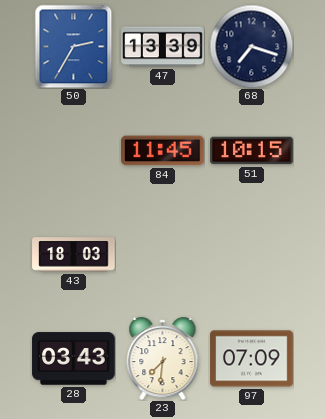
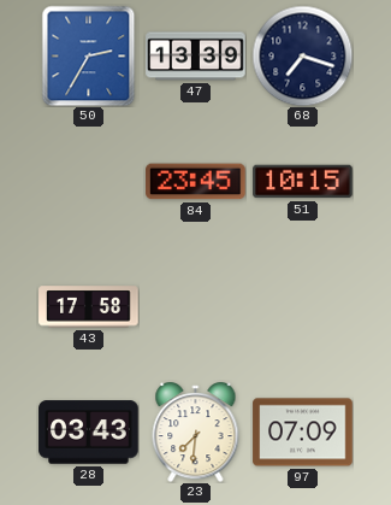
84: 11:45 -> 23:45 (196, 182)
43: 18:03 -> 17:58 (89, 307)
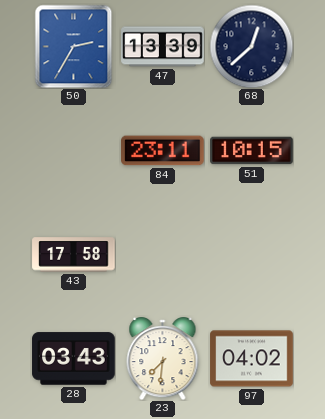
68: 7:18 -> 12:38 (251, 46)
84: 23:45 -> 23:11 (163, 151)
97: 07:09 -> 04:02 (252, 359)
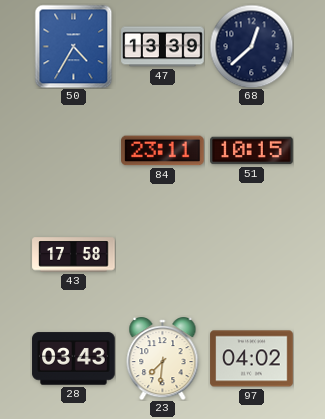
50: 2:35 -> 4:35 (74, 46)
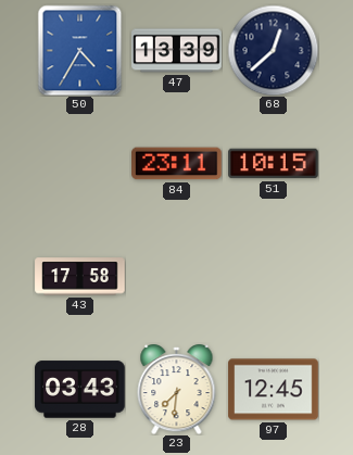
97: 04:02 -> 12:45 (274, 390)
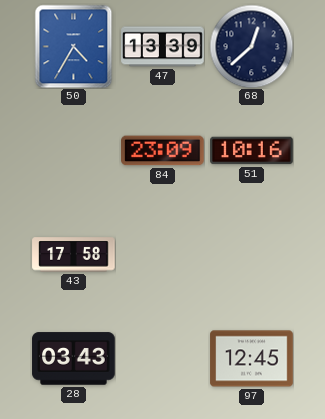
84: 23:11 -> 23:09 (163, 151)
51: 10:15 -> 10:16 (252, 151)
23: 7:31 -> none (177, 390)
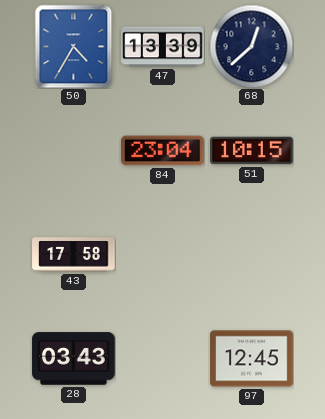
84: 23:09 -> 23:04 (163, 151)
51: 10:16 -> 10:15 (252, 151)
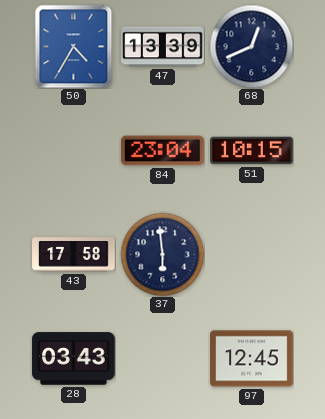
68: 12:38 -> 12:41 (251, 46)
37: none -> 5:59 (162, 254)
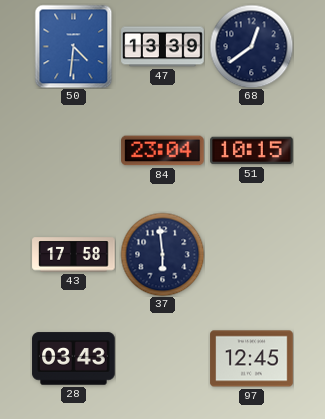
50: 4:35 -> 4:31 (74, 46)
68: 12:41 -> 12:39 (251, 46)
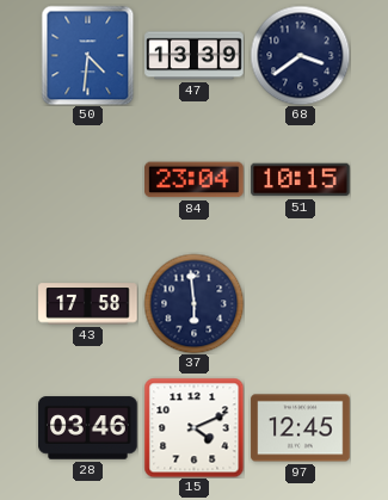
68: 12:39 -> 3:39 (300, 55)
28: 03:43 -> 03:46 (88, 428)
15: none -> 4:11 (193, 427)
